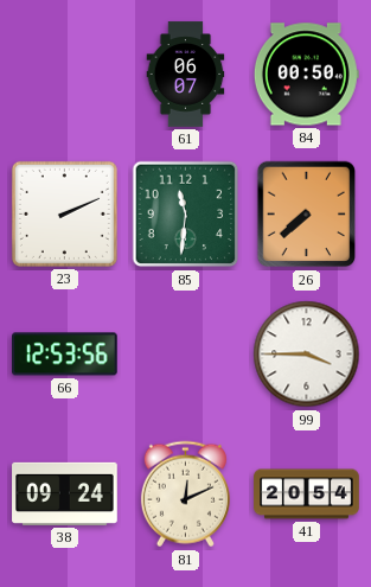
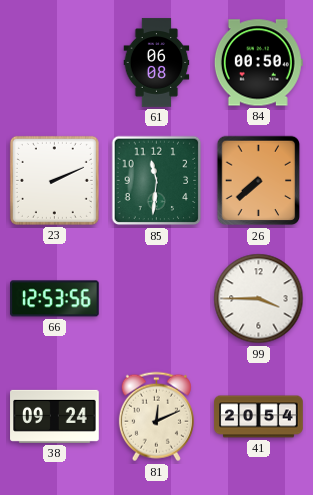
61: 06:07 -> 06:08 (157, 63)
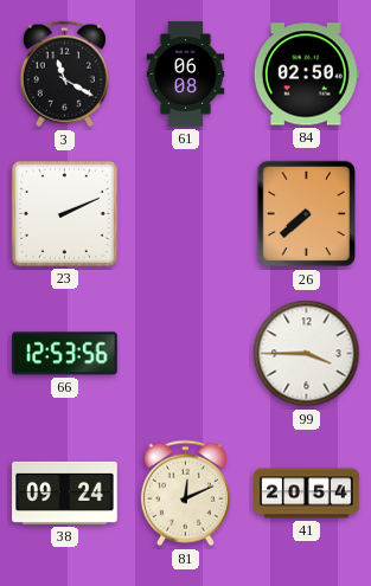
3: none -> 11:20 (64, 75)
84: 00:50 -> 02:50 (306, 75)
85: 11:31 -> none (157, 181)
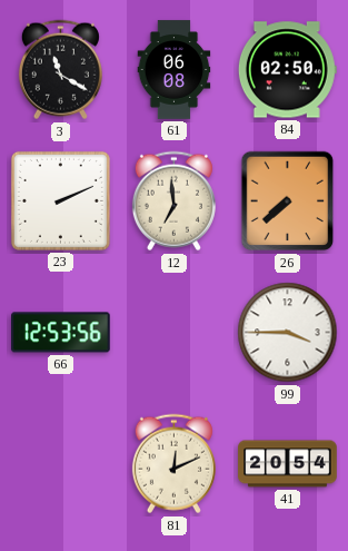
12: none -> 6:59 (173, 201)
38: 09:24 -> none (65, 492)
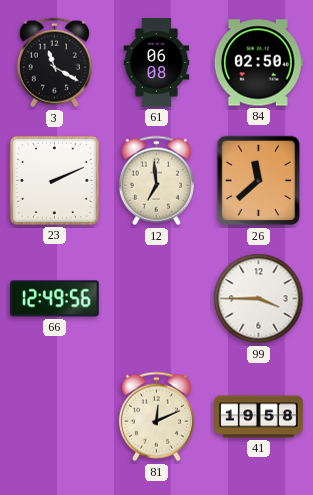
26: 7:38 -> 11:38 (259, 181)
66: 12:53 -> 12:49 (55, 299)
41: 20:54 -> 19:58 (259, 417)
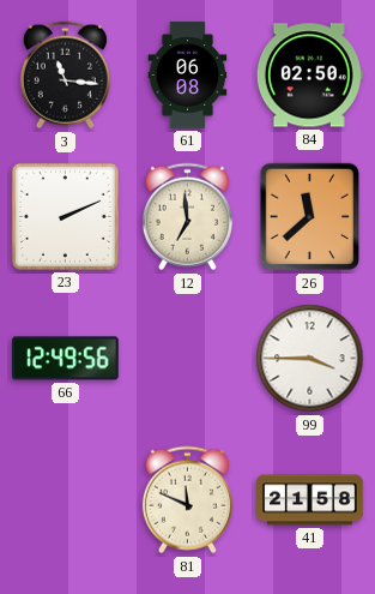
3: 11:20 -> 11:16 (65, 76)
81: 12:11 -> 11:49 (187, 500)
41: 19:58 -> 21:58 (310, 500)
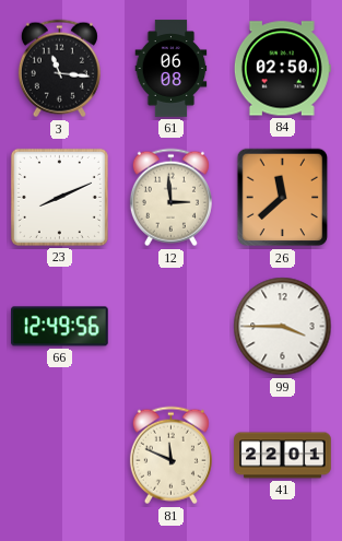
23: 2:11 -> 8:11 (59, 197)
12: 6:59 -> 2:59 (170, 198)
41: 21:58 -> 22:01 (283, 456)
